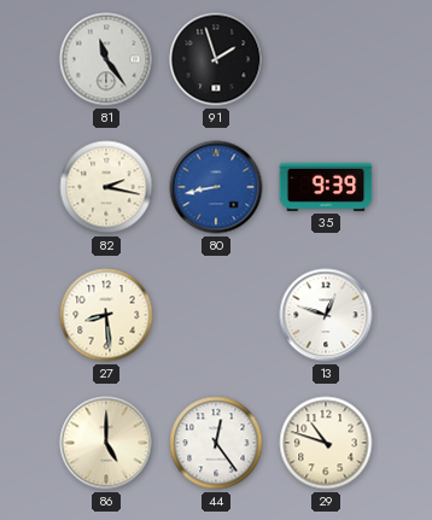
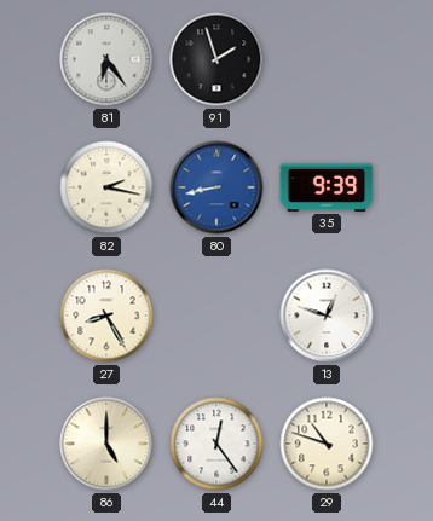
81: 11:24 -> 6:24 (106, 59)
27: 8:29 -> 8:25 (106, 316)
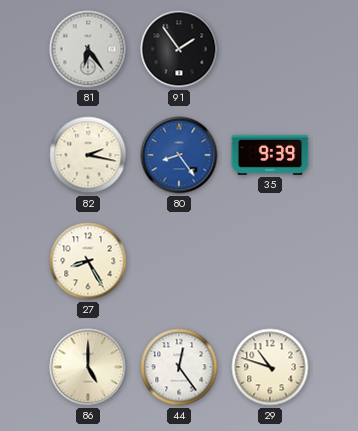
91: 1:57 -> 1:54 (179, 49)
80: 8:43 -> 8:24 (179, 155)
13: 12:48 -> none (327, 316)
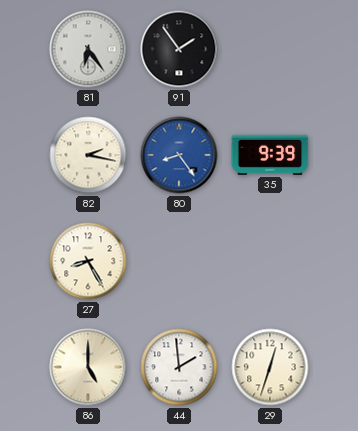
44: 12:24 -> 1:59 (179, 367)
29: 10:48 -> 12:33 (270, 367)
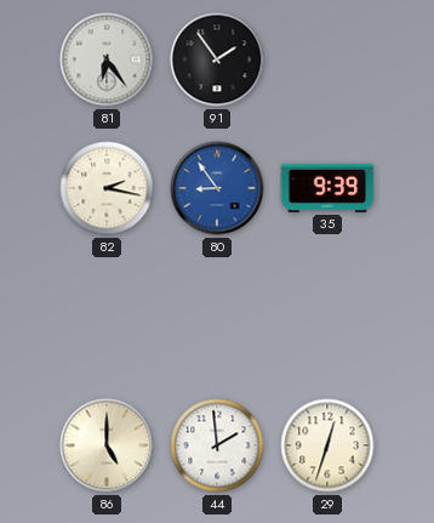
80: 8:24 -> 8:54 (217, 188)
27: 8:25 -> none (88, 261)
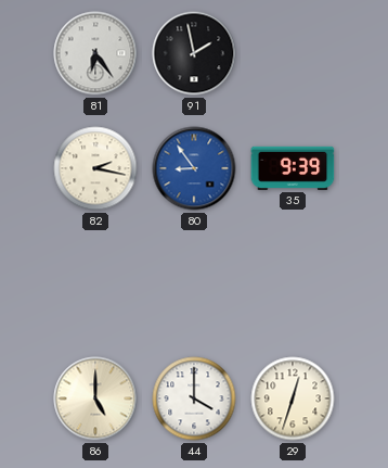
91: 1:54 -> 1:58 (194, 53)
44: 1:59 -> 4:00 (194, 399)
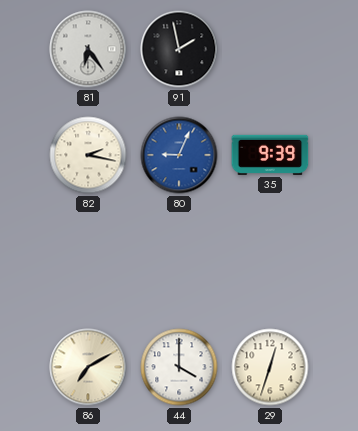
80: 8:54 -> 9:04 (179, 155)
86: 5:00 -> 7:10 (88, 367)
